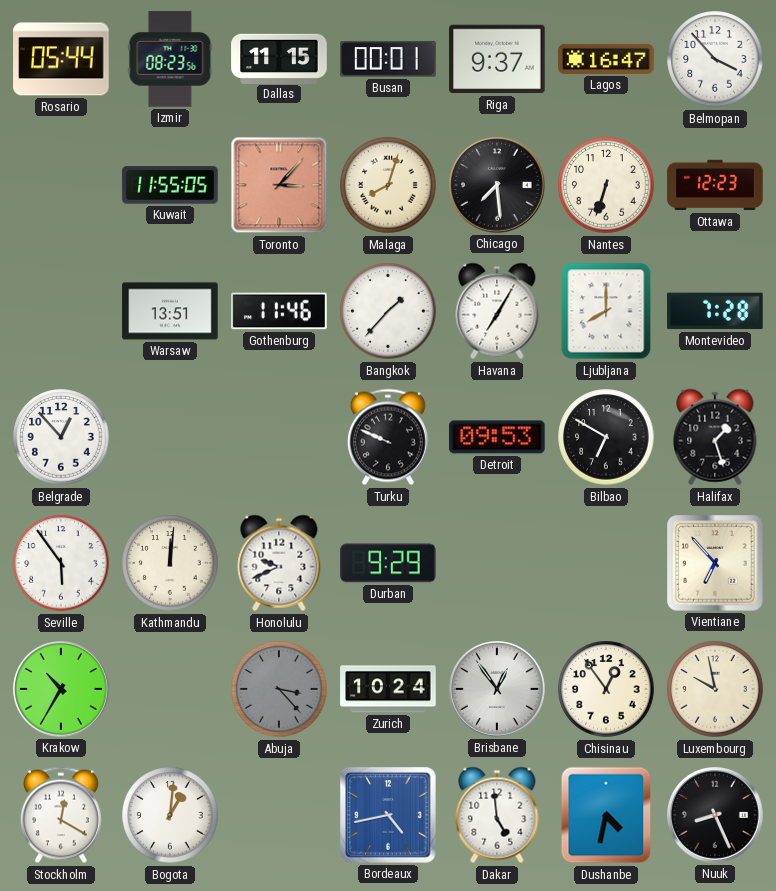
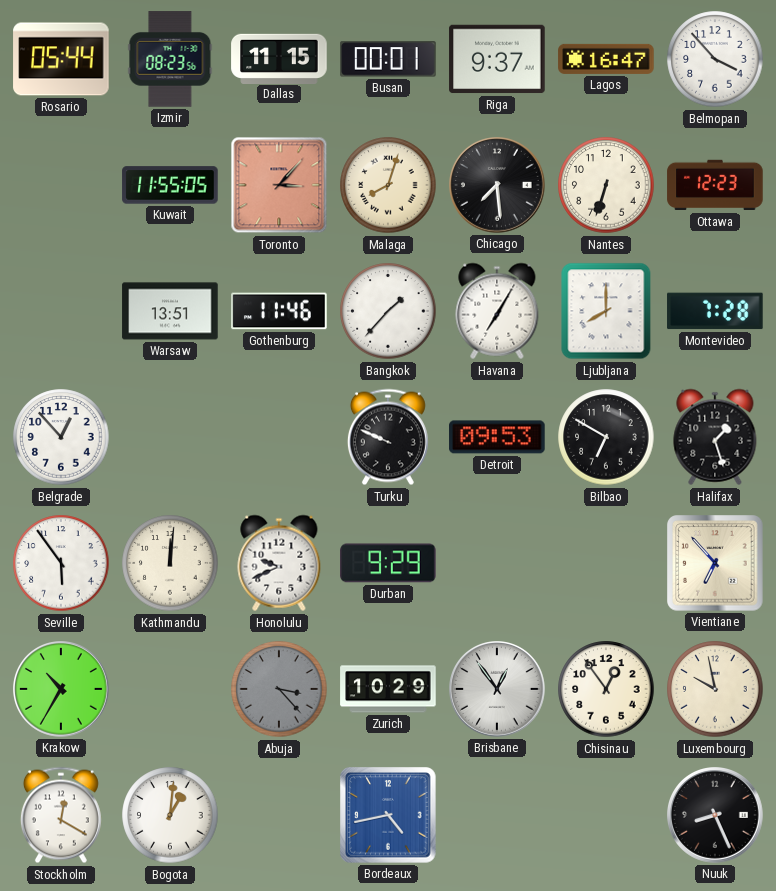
Zurich: 10:24 -> 10:29 (388, 689)
Dakar: 4:59 -> none (497, 815)
Dushanbe: 4:32 -> none (606, 815)
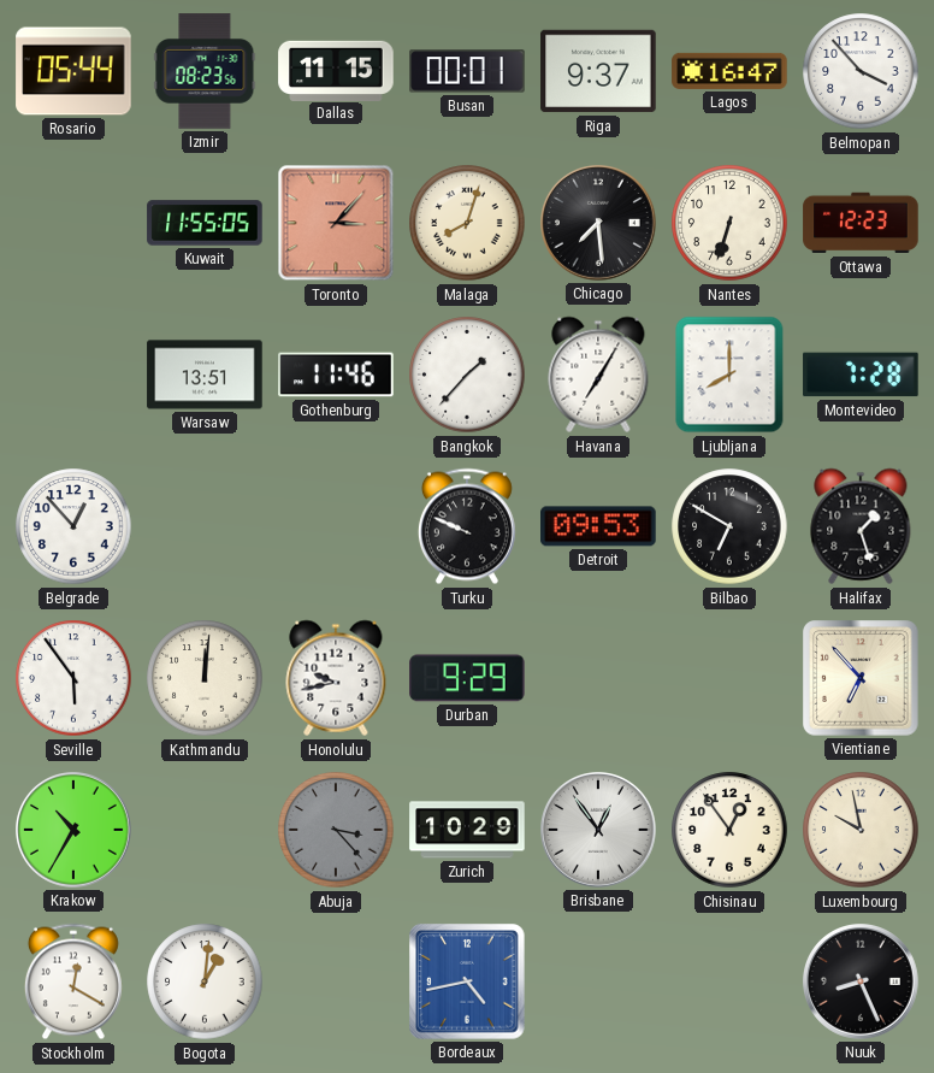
Honolulu: 9:41 -> 9:43 (336, 678)
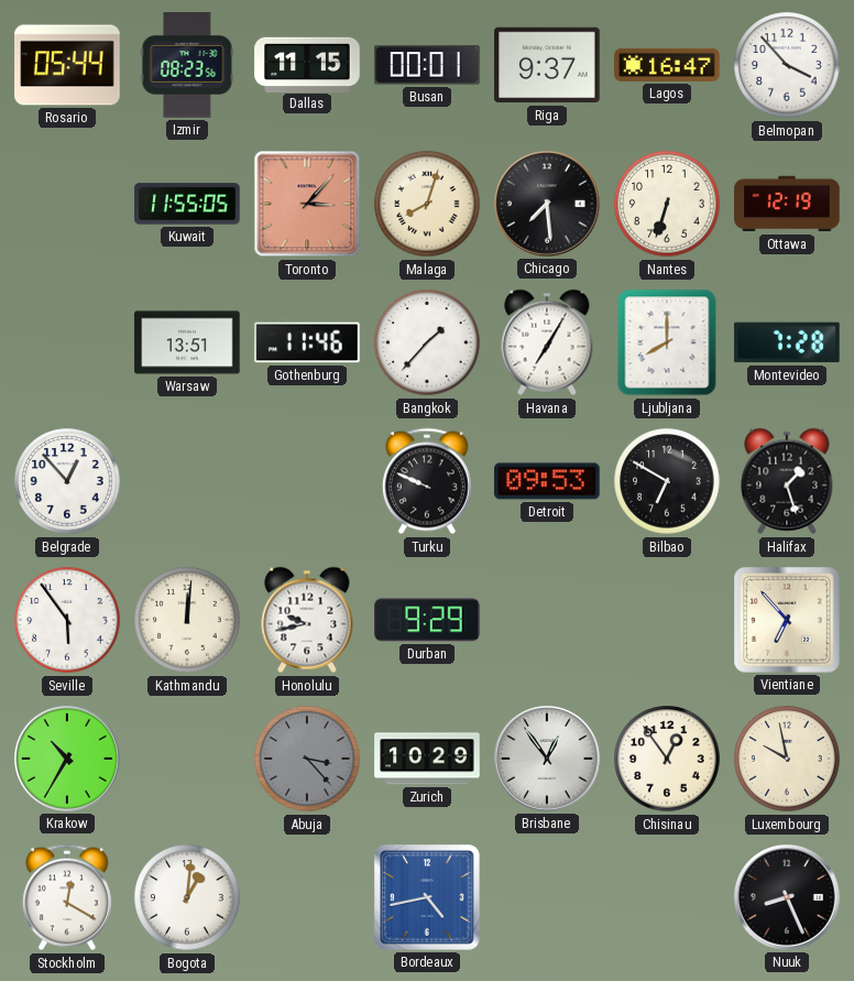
Ottawa: 12:23 -> 12:19 (787, 204)
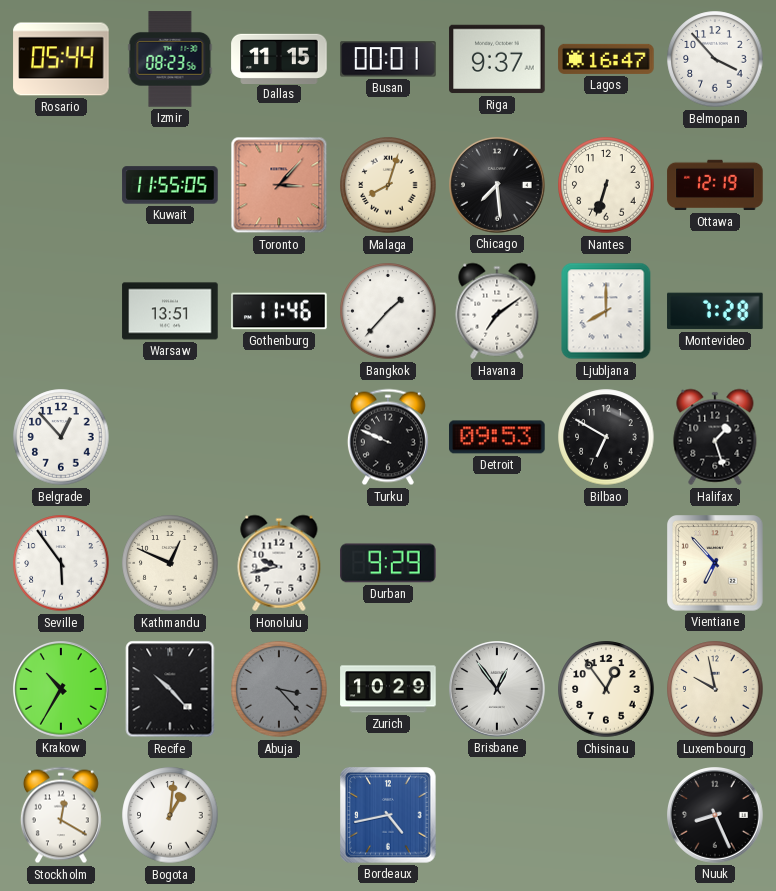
Havana: 7:05 -> 7:09 (497, 311)
Kathmandu: 12:01 -> 12:49 (170, 563)
Recife: none -> 10:23 (170, 689)
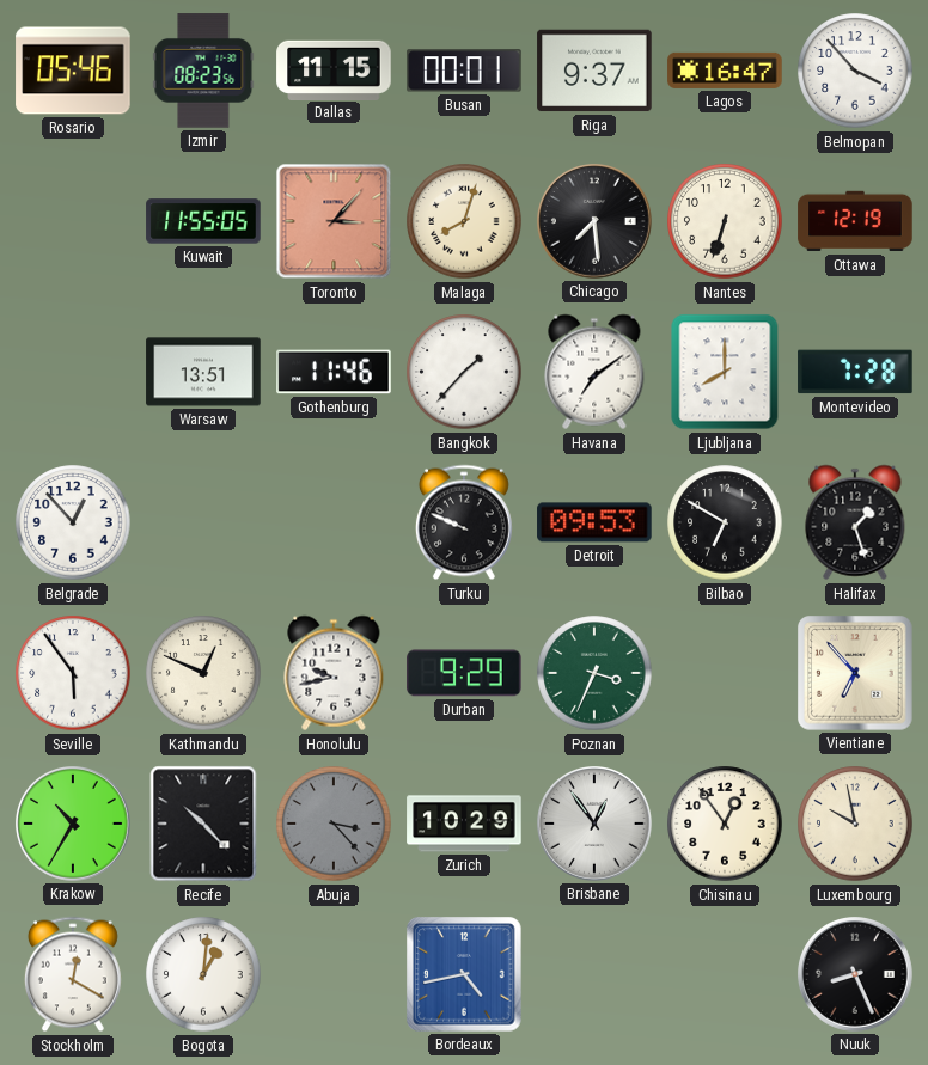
Rosario: 05:44 -> 05:46 (73, 71)
Poznan: none -> 3:34 (594, 673)
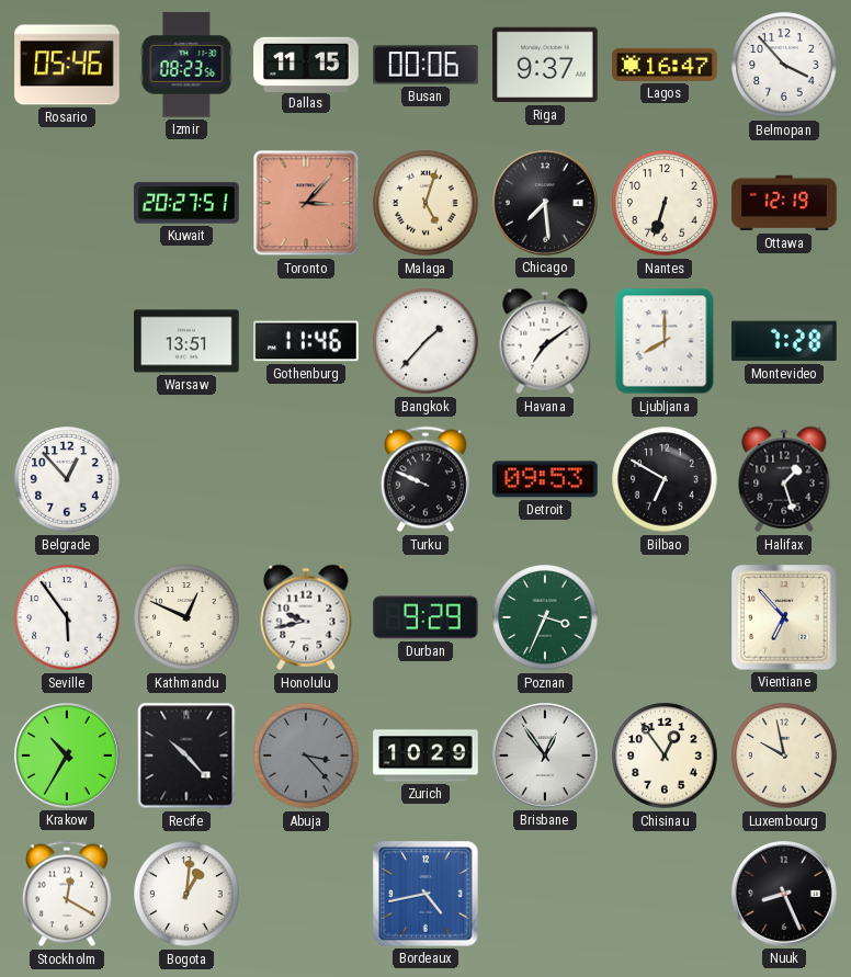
Busan: 00:01 -> 00:06 (426, 65)
Kuwait: 11:55 -> 20:27 (186, 203)
Malaga: 8:03 -> 5:03 (426, 203)
